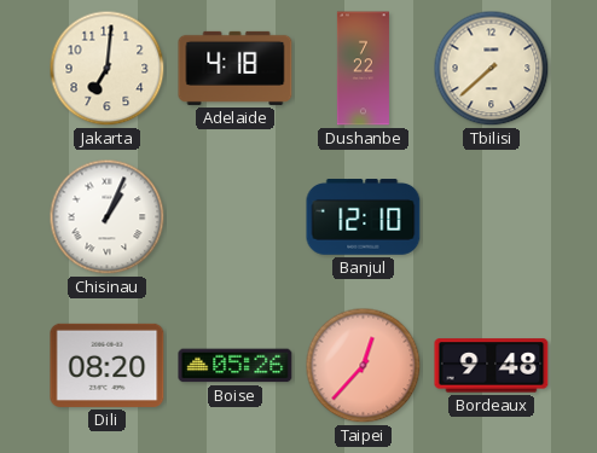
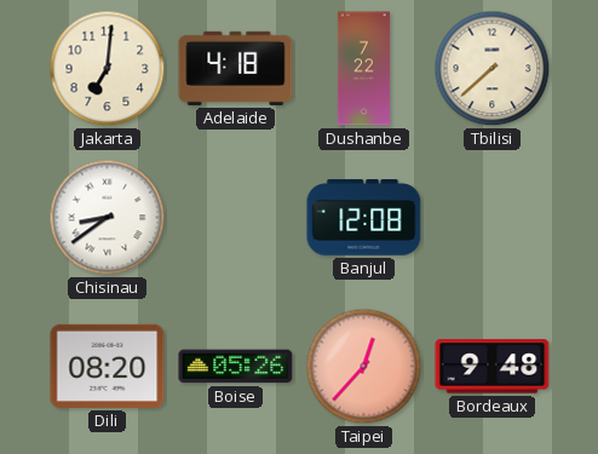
Chisinau: 1:04 -> 8:39 (108, 218)
Banjul: 12:10 -> 12:08 (364, 218)
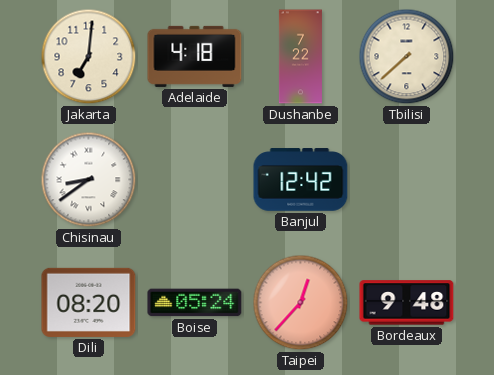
Banjul: 12:08 -> 12:42 (301, 180)
Boise: 05:26 -> 05:24 (195, 303)
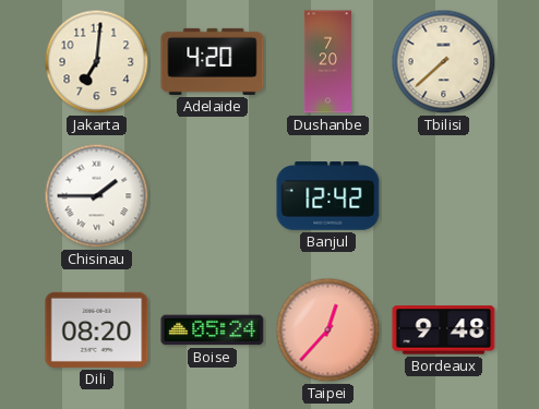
Adelaide: 4:18 -> 4:20 (213, 61)
Dushanbe: 7:22 -> 7:20 (327, 62)
Chisinau: 8:39 -> 1:45 (97, 196)
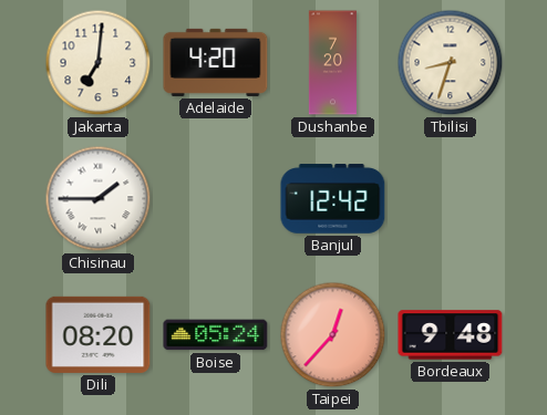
Tbilisi: 7:38 -> 8:33 (451, 63)
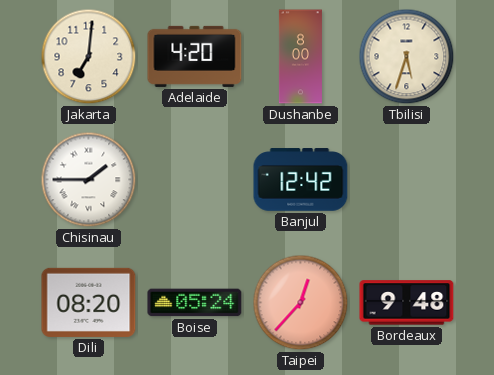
Dushanbe: 7:20 -> 8:00 (300, 57)
Tbilisi: 8:33 -> 5:33 (407, 57)
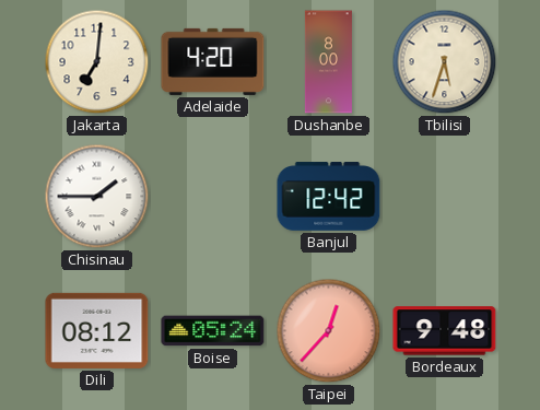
Dili: 08:20 -> 08:12 (97, 330)
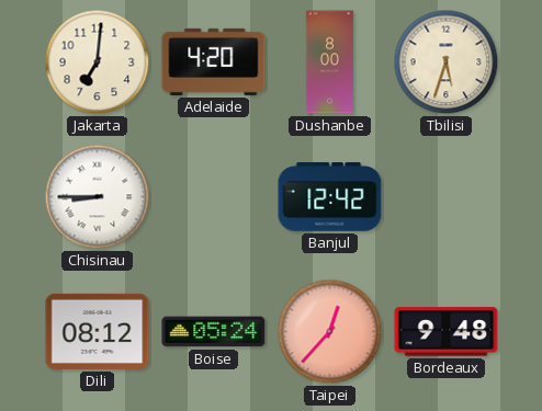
Chisinau: 1:45 -> 8:45 (98, 197)
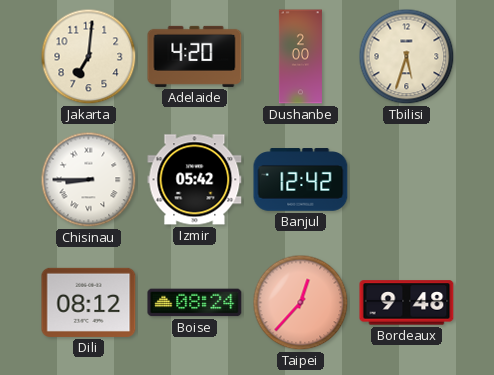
Dushanbe: 8:00 -> 2:00 (300, 57)
Izmir: none -> 05:42 (195, 180)
Boise: 05:24 -> 08:24 (195, 303)
